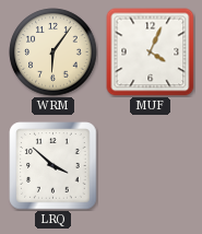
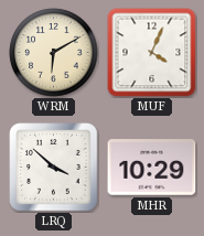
WRM: 6:06 -> 6:10 (54, 53)
MHR: none -> 10:29 (152, 168)
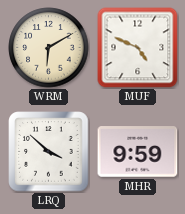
MUF: 4:04 -> 4:49 (138, 48)
MHR: 10:29 -> 9:59 (138, 152)
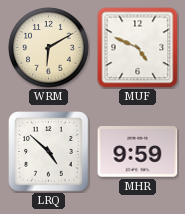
LRQ: 3:52 -> 4:52 (49, 152)
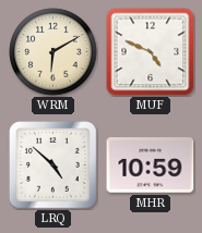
MHR: 9:59 -> 10:59 (151, 165)
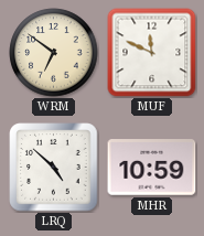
WRM: 6:10 -> 6:51 (54, 53)
MUF: 4:49 -> 11:49 (152, 53)
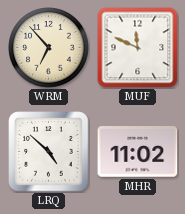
WRM: 6:51 -> 6:53 (49, 48)
MHR: 10:59 -> 11:02 (138, 152)
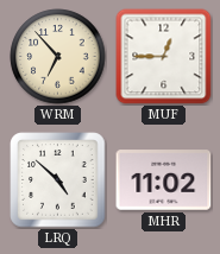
MUF: 11:49 -> 12:45 (164, 57)
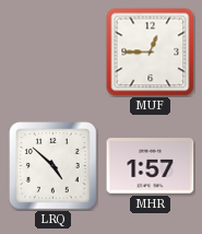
WRM: 6:53 -> none (58, 57)
MHR: 11:02 -> 1:57 (151, 166)
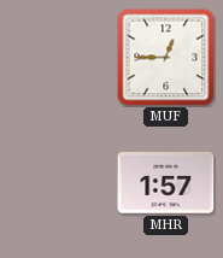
LRQ: 4:52 -> none (54, 166)
